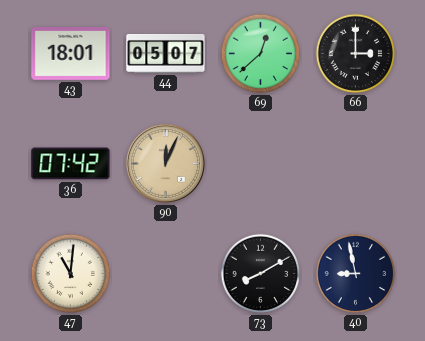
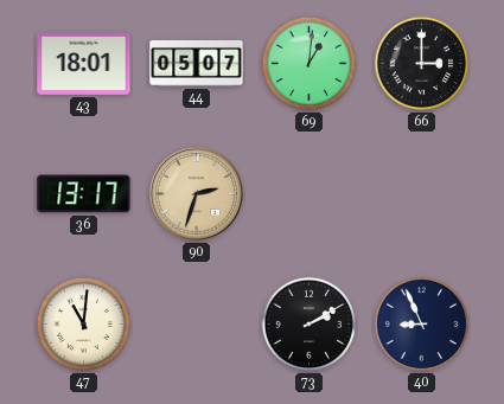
69: 12:38 -> 1:01 (310, 64)
36: 07:42 -> 13:17 (84, 194)
90: 12:04 -> 2:33 (196, 193)
73: 8:10 -> 2:10 (310, 325)
40: 8:58 -> 8:56 (422, 325)
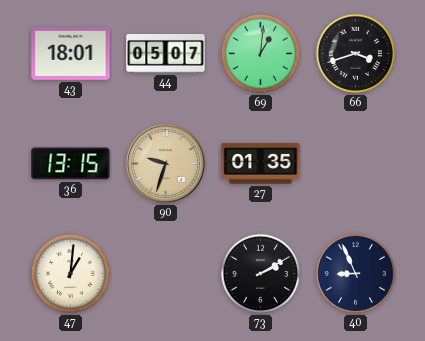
66: 3:00 -> 3:42 (356, 54)
36: 13:17 -> 13:15 (71, 164)
90: 2:33 -> 9:33 (165, 163)
27: none -> 01:35 (261, 164)
47: 11:01 -> 1:01 (71, 274)
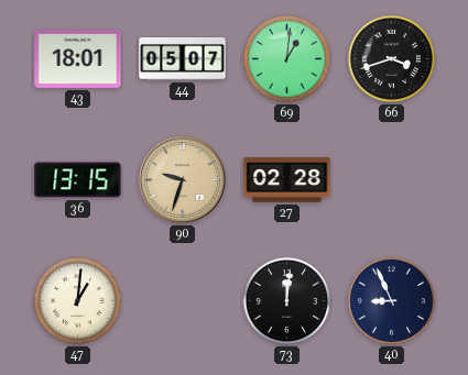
27: 01:35 -> 02:28 (287, 180)
73: 2:10 -> 12:01 (287, 301)
